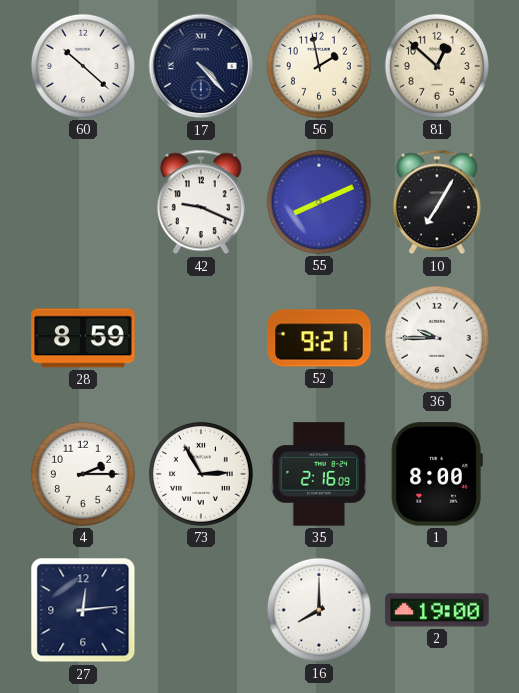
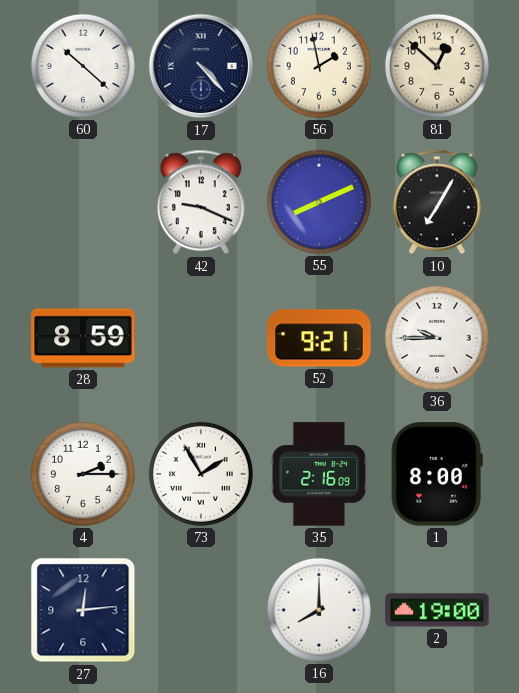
73: 2:55 -> 1:55 (201, 474)
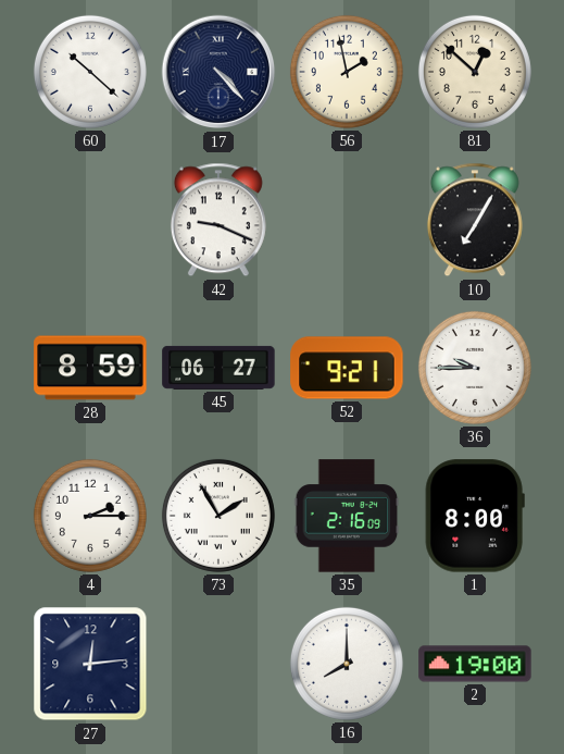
55: 8:11 -> none (319, 202)
45: none -> 06:27 (218, 368)
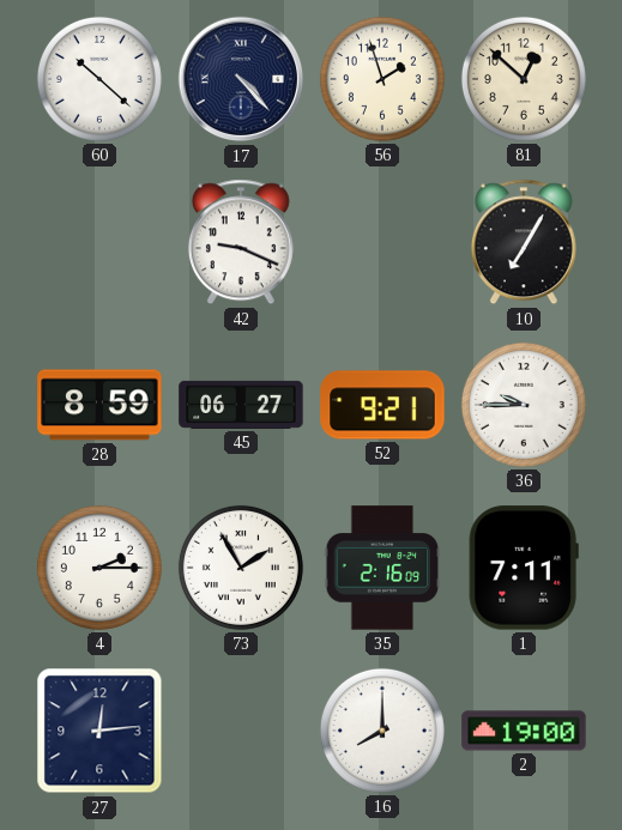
56: 1:58 -> 1:57 (382, 79)
1: 8:00 -> 7:11 (524, 568)
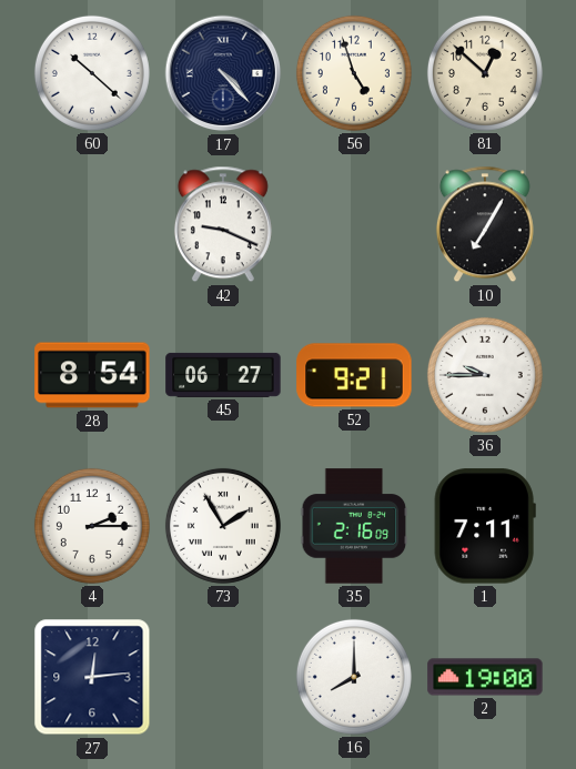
56: 1:57 -> 4:57 (354, 73)
28: 8:59 -> 8:54 (92, 375)
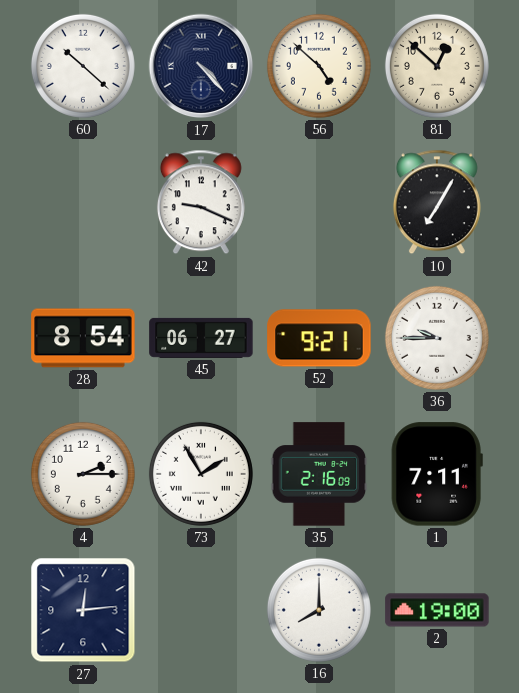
56: 4:57 -> 4:52 (319, 66)
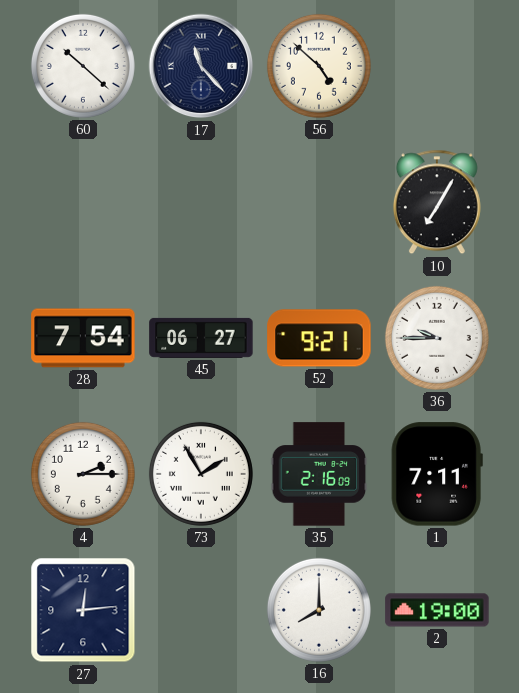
17: 4:23 -> 11:23 (201, 66)
81: 12:52 -> none (437, 66)
42: 9:19 -> none (201, 202)
28: 8:54 -> 7:54 (83, 338)
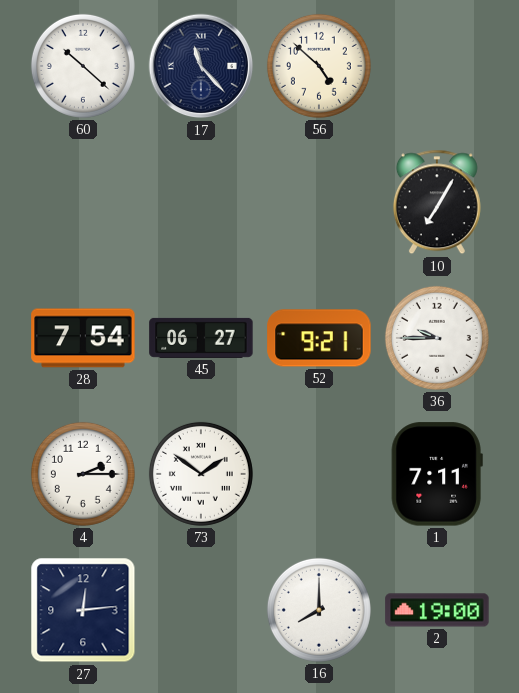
73: 1:55 -> 1:51 (201, 474)
35: 2:16 -> none (319, 474)
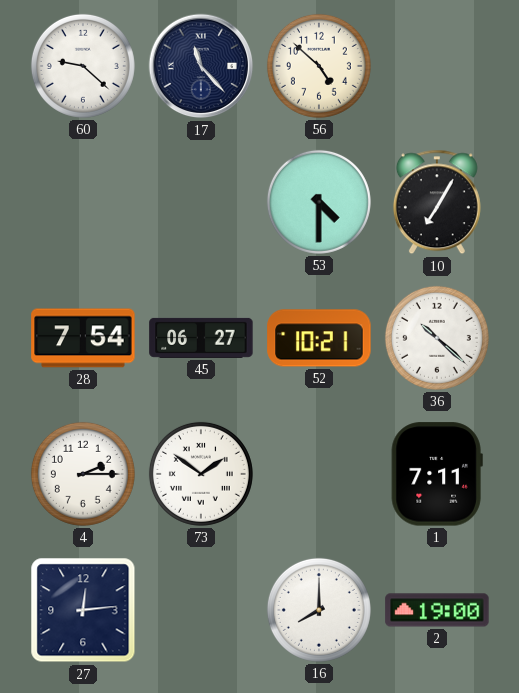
60: 10:22 -> 9:22 (83, 66)
53: none -> 4:30 (319, 202)
52: 9:21 -> 10:21 (319, 338)
36: 9:45 -> 10:22 (437, 338)
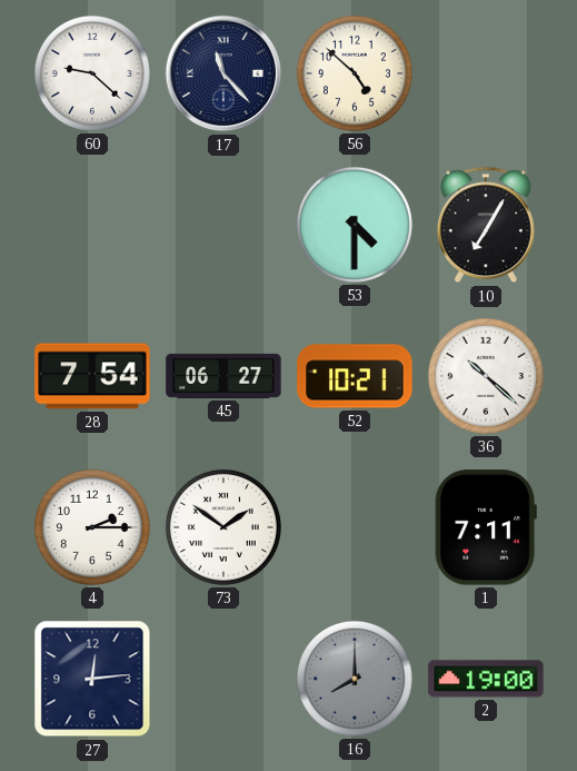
16 dial: white -> grey (355, 679)
